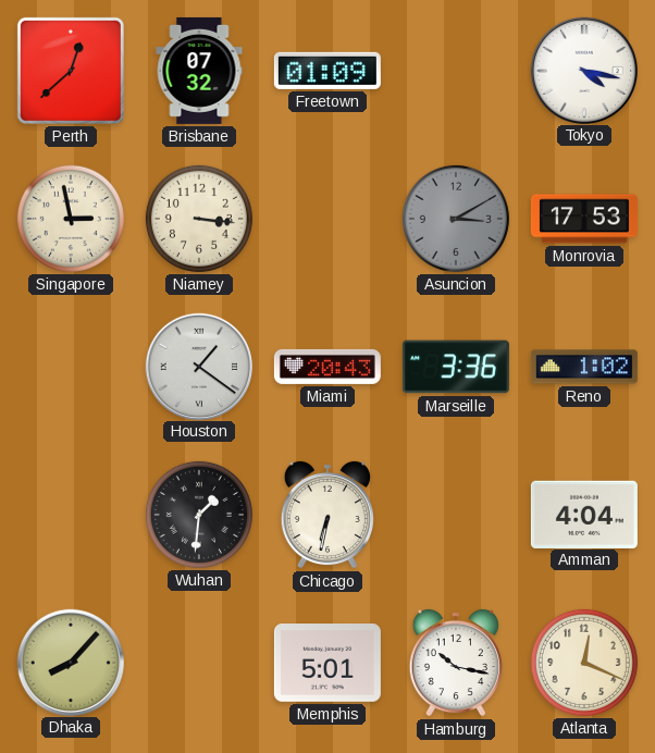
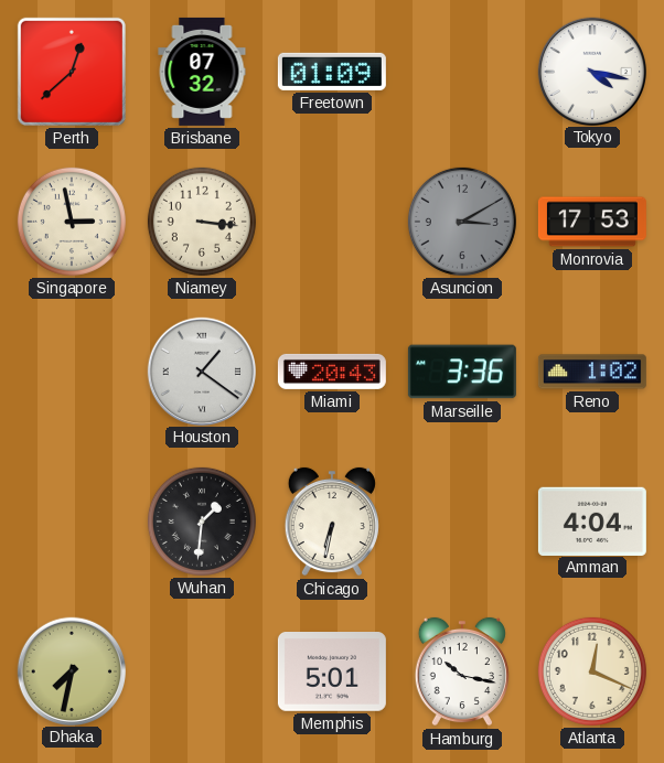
Dhaka: 8:07 -> 7:32 (71, 670)
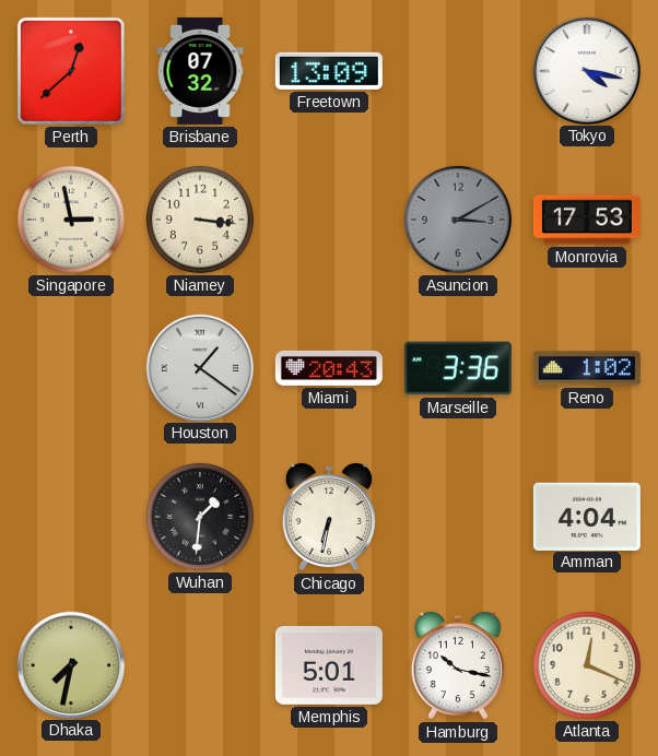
Freetown: 01:09 -> 13:09 (329, 71)
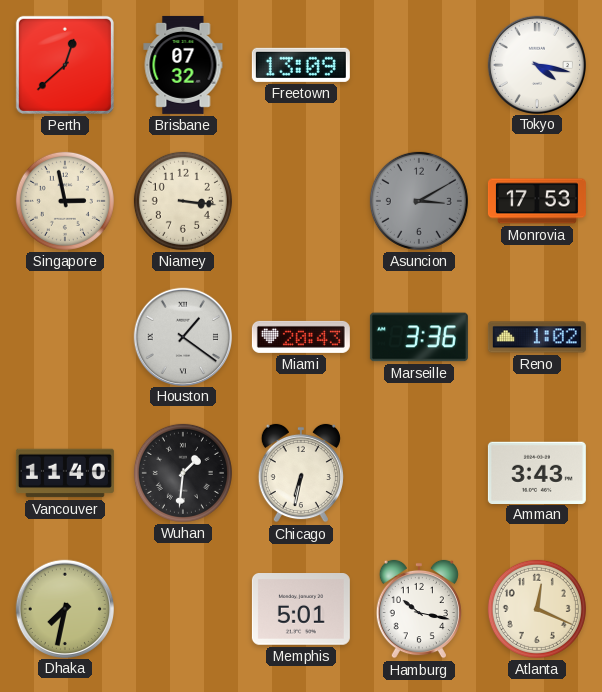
Vancouver: none -> 11:40 (65, 473)
Amman: 4:04 -> 3:43 (537, 472)
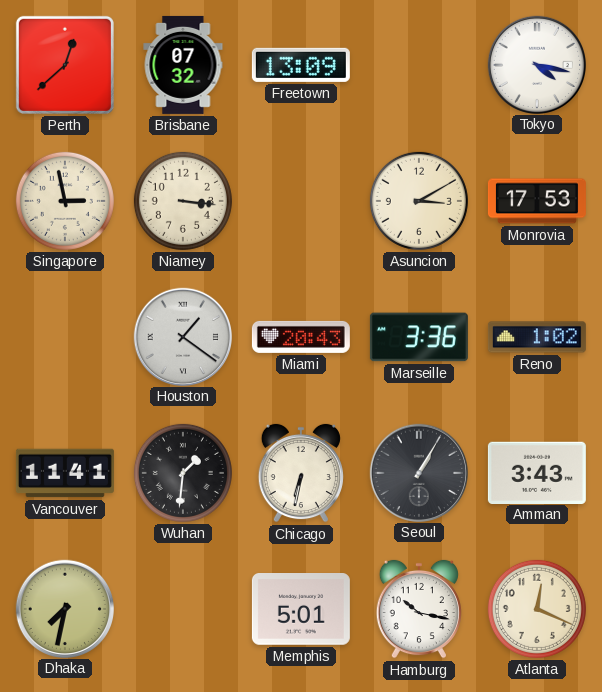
Asuncion dial: grey -> cream (419, 201)
Vancouver: 11:40 -> 11:41 (65, 473)
Seoul: none -> 1:05 (418, 472)
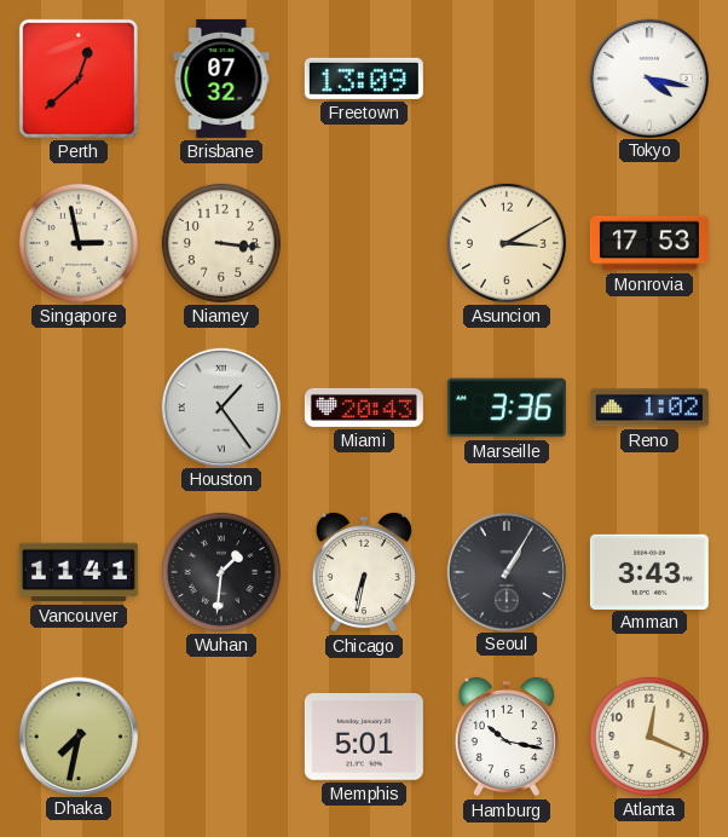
Houston: 1:21 -> 1:24 (220, 406)
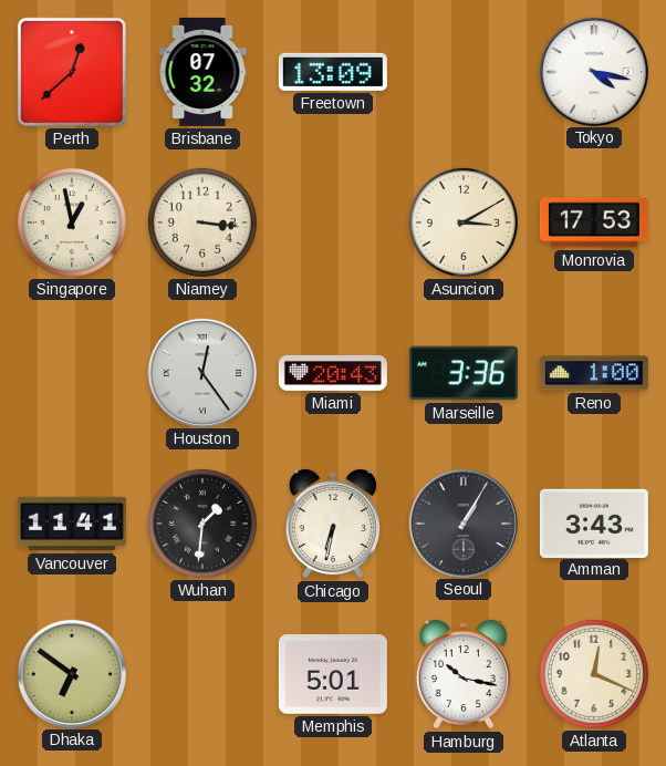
Singapore: 2:58 -> 12:58 (72, 222)
Houston: 1:24 -> 12:24 (201, 372)
Reno: 1:02 -> 1:00 (594, 373)
Dhaka: 7:32 -> 6:51 (71, 673)
